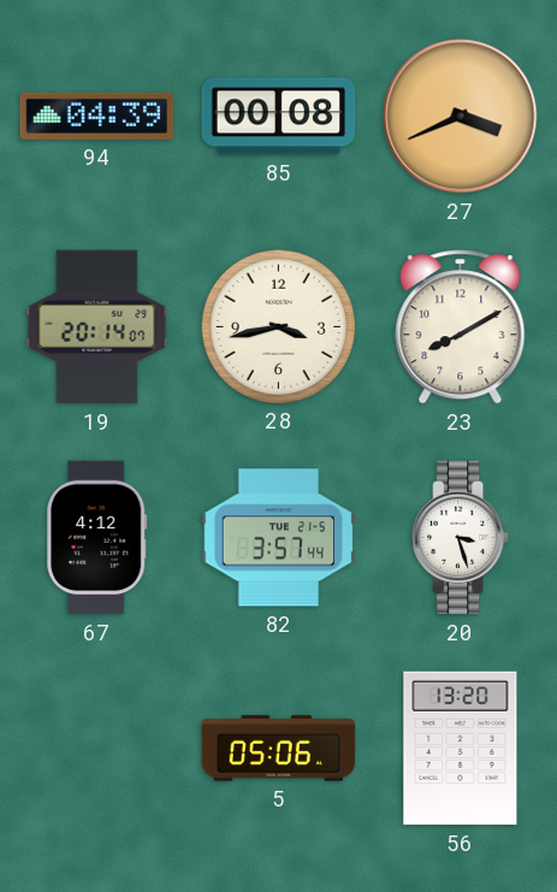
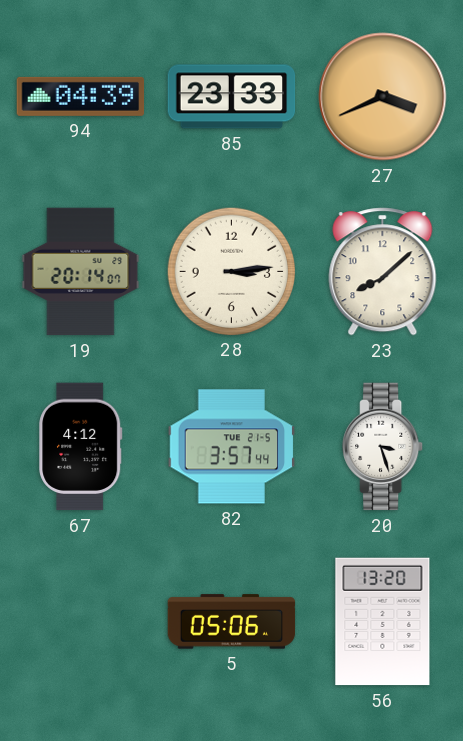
85: 00:08 -> 23:33 (232, 97)
28: 3:43 -> 3:14 (231, 271)
23: 8:10 -> 8:08 (383, 272)
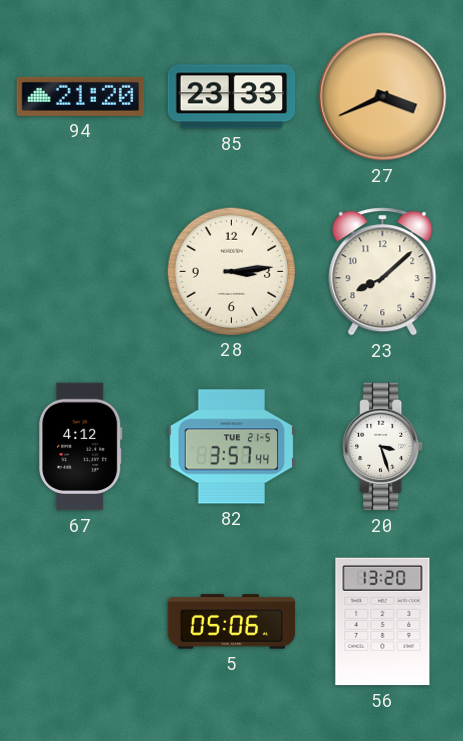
94: 04:39 -> 21:20 (81, 96)
19: 20:14 -> none (81, 272)
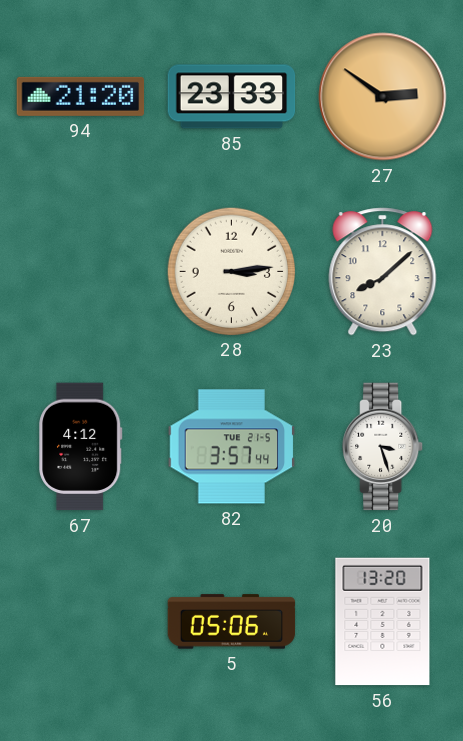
27: 3:41 -> 2:51 (383, 97)
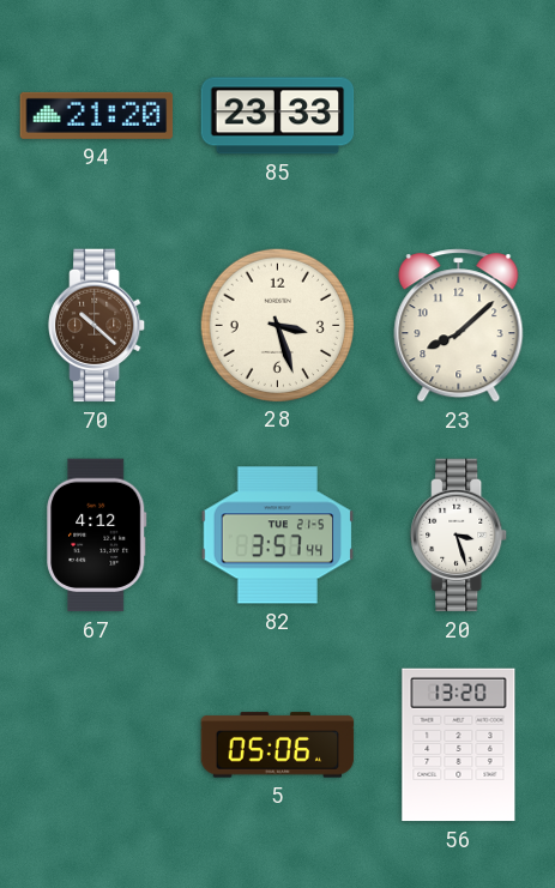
27: 2:51 -> none (383, 97)
70: none -> 10:22 (97, 326)
28: 3:14 -> 3:27 (277, 325)
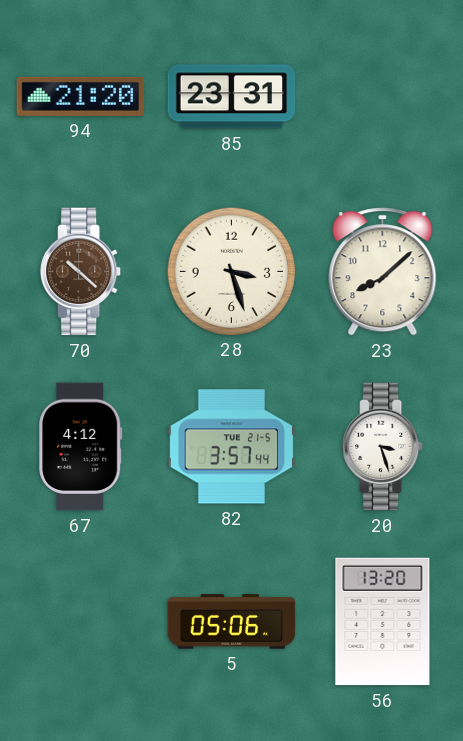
85: 23:33 -> 23:31 (232, 97)
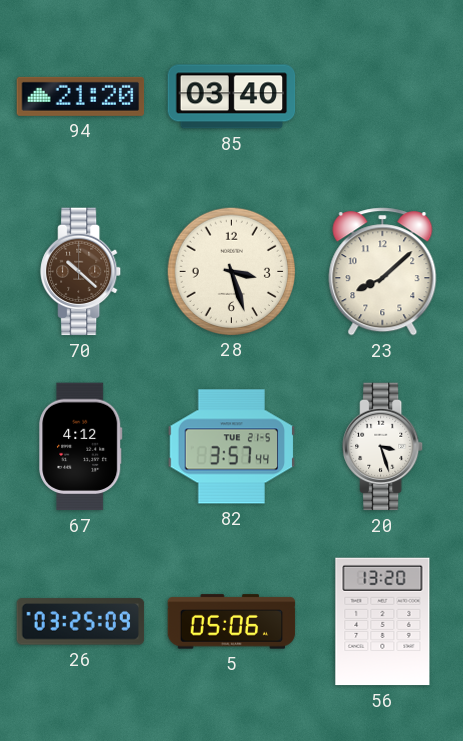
85: 23:31 -> 03:40 (232, 97)
26: none -> 03:25 (81, 622)
